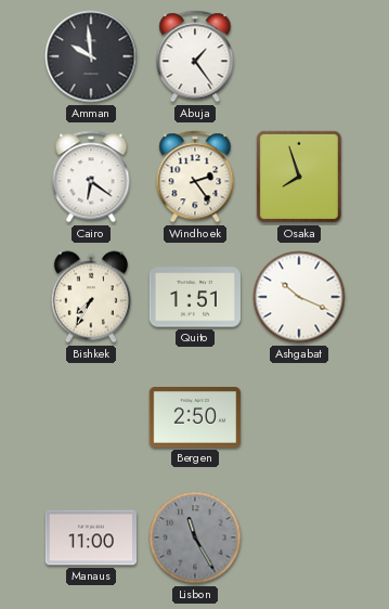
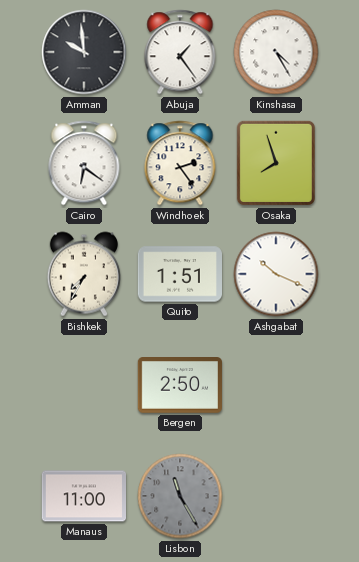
Kinshasa: none -> 4:25 (276, 52)
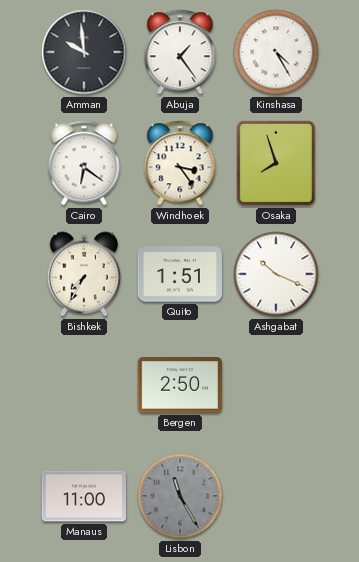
Windhoek: 2:24 -> 3:24 (180, 163)
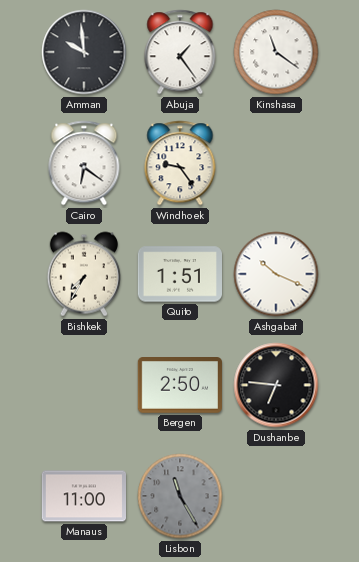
Kinshasa: 4:25 -> 11:21 (276, 52)
Windhoek: 3:24 -> 9:24 (180, 163)
Osaka: 7:57 -> none (276, 163)
Dushanbe: none -> 6:46 (276, 385)
